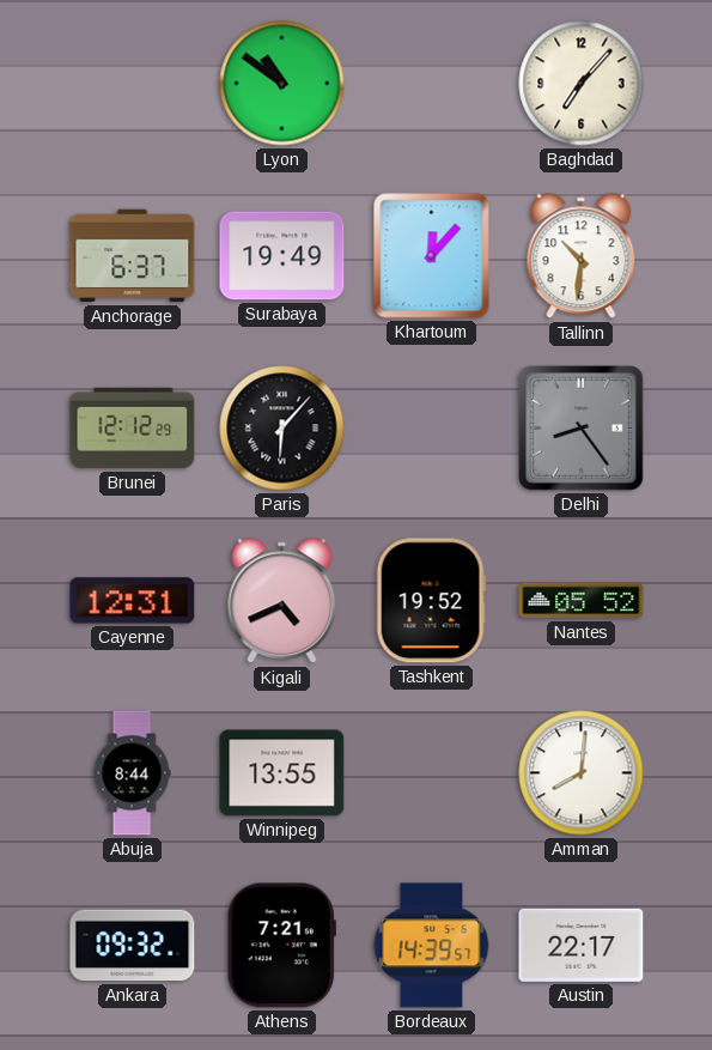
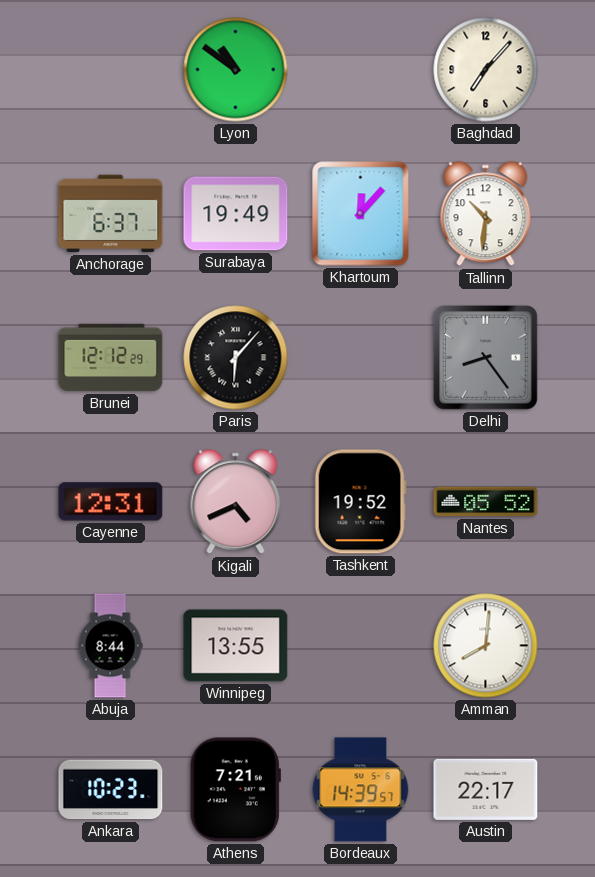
Ankara: 09:32 -> 10:23 (111, 790)
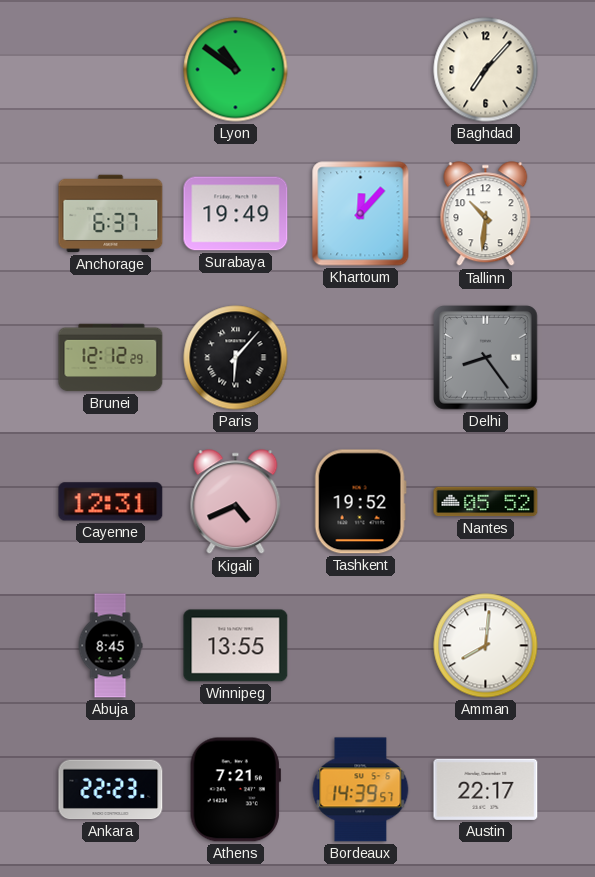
Abuja: 8:44 -> 8:45 (110, 646)
Ankara: 10:23 -> 22:23 (111, 790)
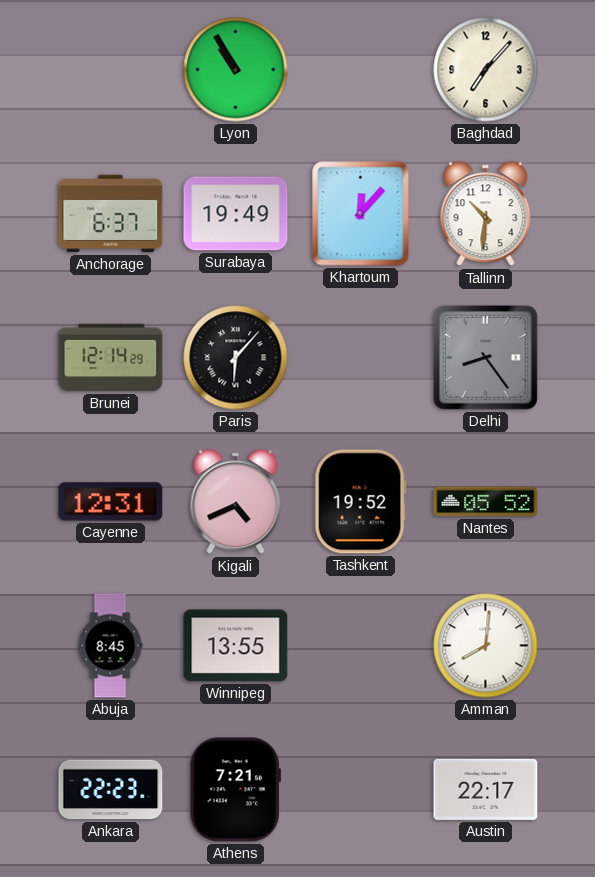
Lyon: 10:51 -> 10:55 (236, 70)
Brunei: 12:12 -> 12:14 (111, 358)
Bordeaux: 14:39 -> none (361, 790)
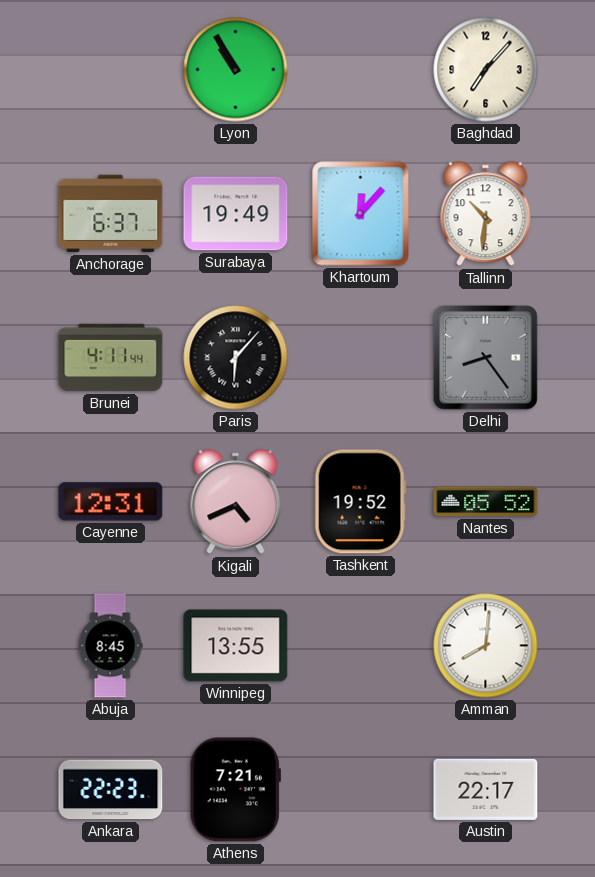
Brunei: 12:14 -> 4:11 (111, 358)
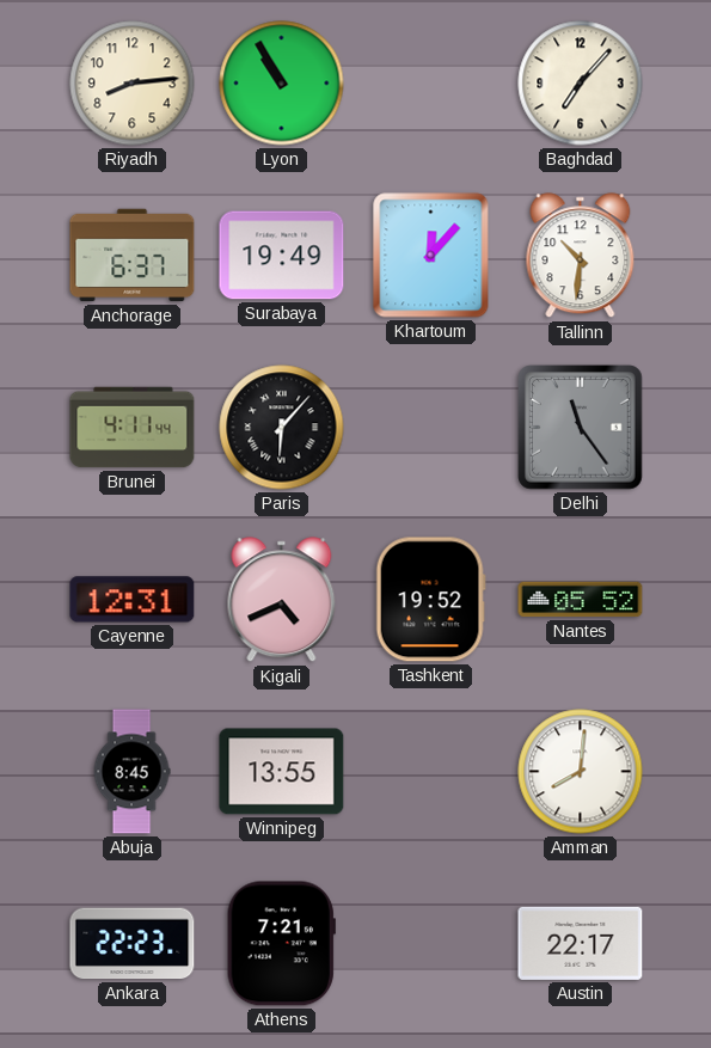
Riyadh: none -> 8:14 (133, 84)
Delhi: 8:24 -> 11:24 (581, 428)
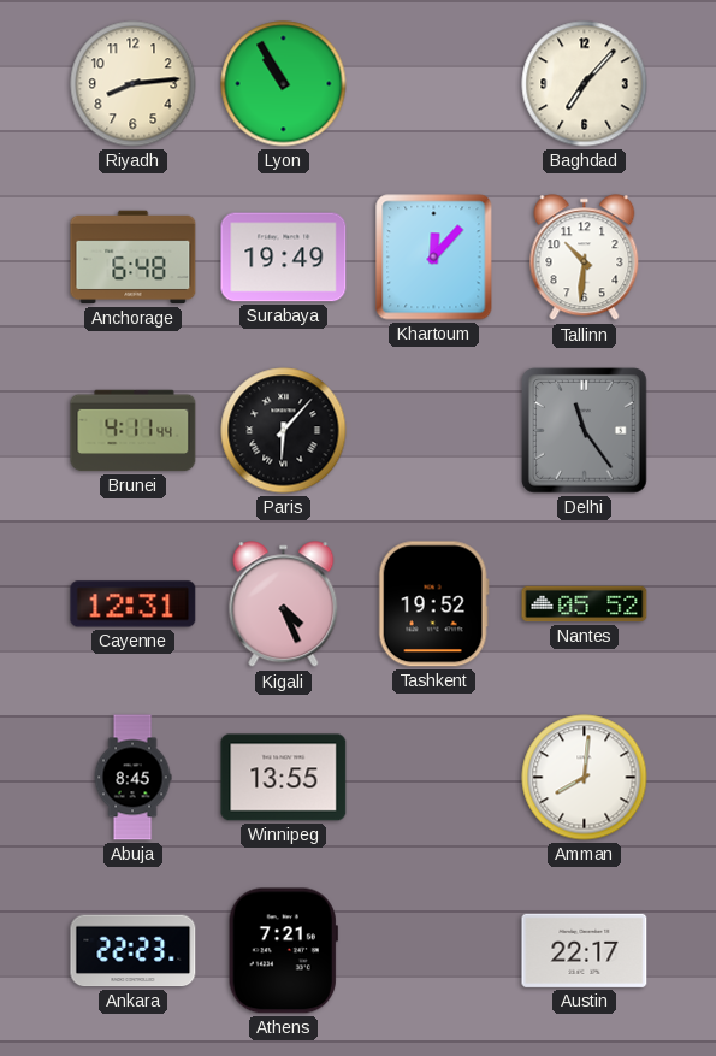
Anchorage: 6:37 -> 6:48 (134, 258)
Kigali: 4:41 -> 4:26 (284, 604)
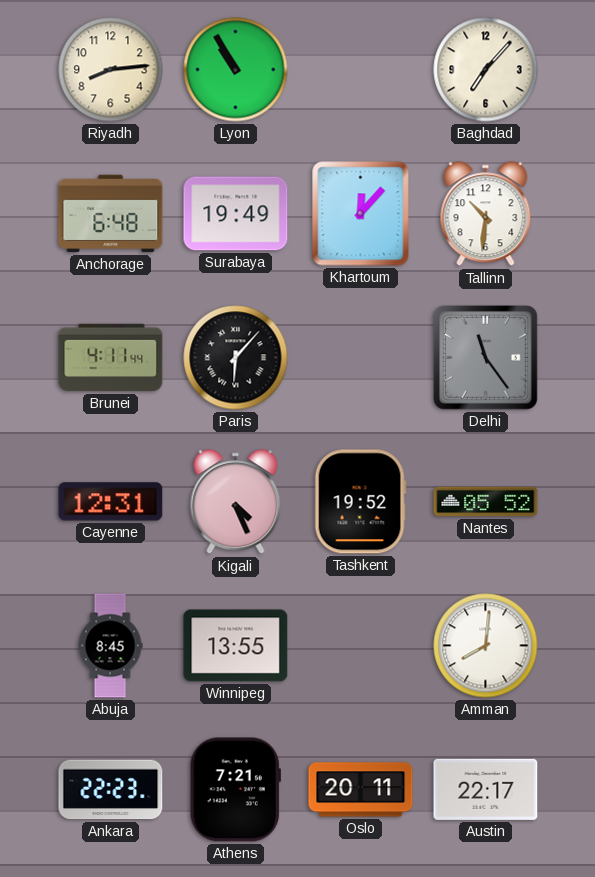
Oslo: none -> 20:11 (361, 790)
